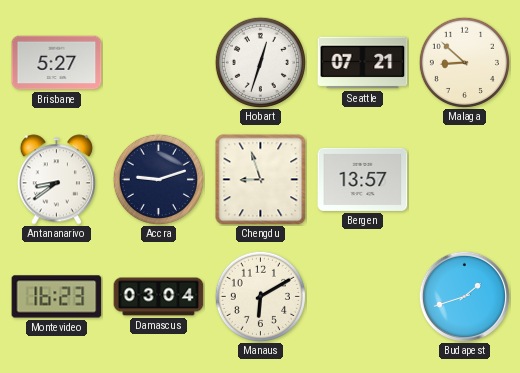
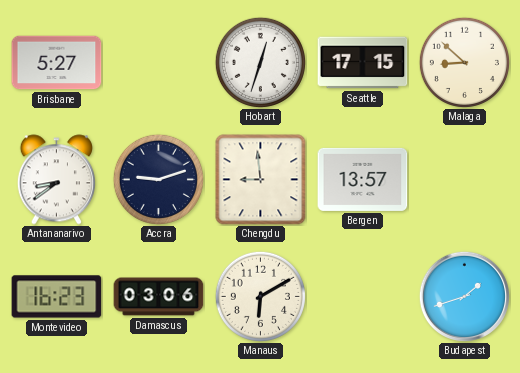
Seattle: 07:21 -> 17:15 (363, 63)
Chengdu: 8:57 -> 8:59 (261, 180)
Damascus: 03:04 -> 03:06 (159, 297)
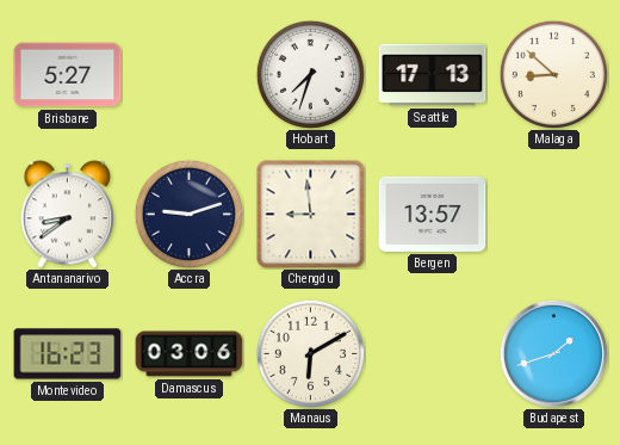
Hobart: 12:33 -> 7:33 (310, 74)
Seattle: 17:15 -> 17:13 (433, 75)
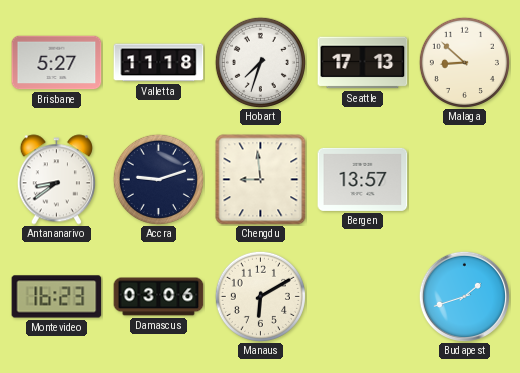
Valletta: none -> 11:18 (159, 63)
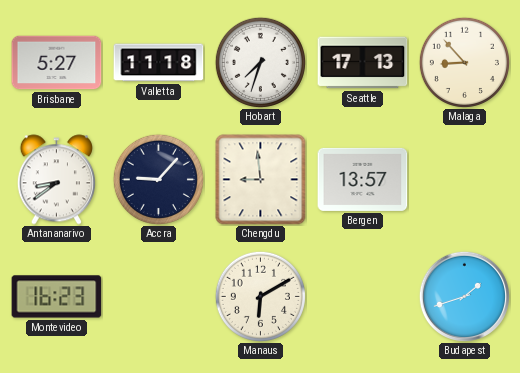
Malaga: 8:52 -> 8:53 (464, 62)
Accra: 9:12 -> 9:07 (158, 179)
Damascus: 03:06 -> none (159, 297)
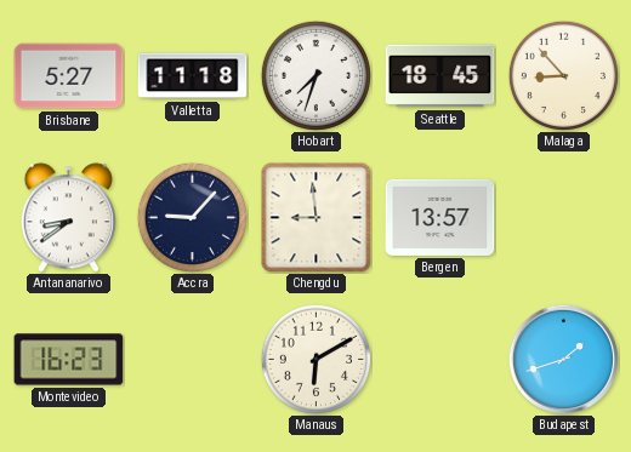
Seattle: 17:13 -> 18:45 (440, 76)
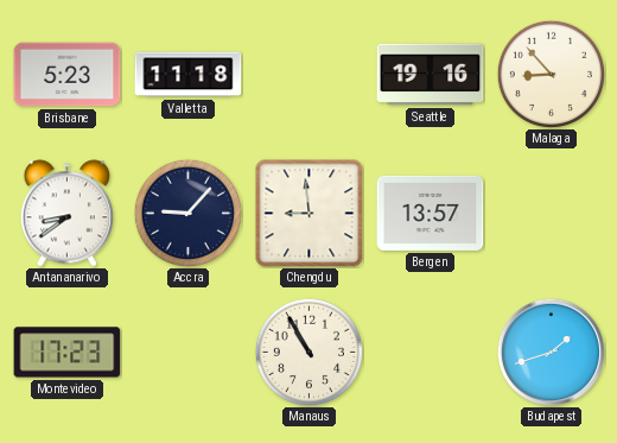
Brisbane: 5:27 -> 5:23 (68, 75)
Hobart: 7:33 -> none (315, 75)
Seattle: 18:45 -> 19:16 (431, 75)
Montevideo: 16:23 -> 17:23 (68, 353)
Manaus: 6:10 -> 10:55 (308, 352)
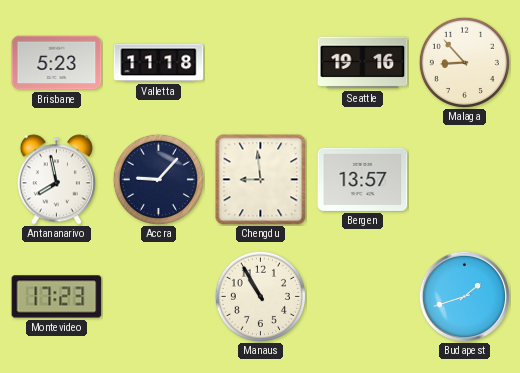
Antananarivo: 8:39 -> 7:58 (56, 180)
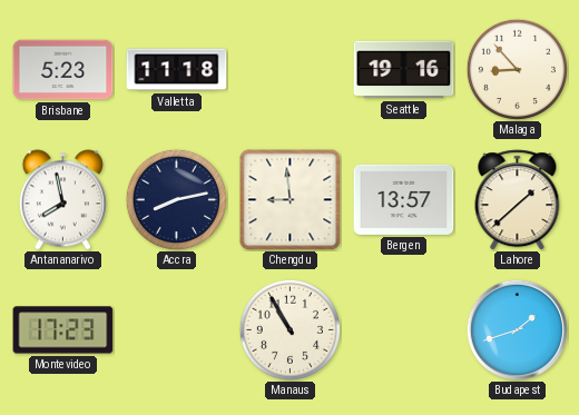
Accra: 9:07 -> 8:13 (176, 199)
Lahore: none -> 1:38 (518, 200)
